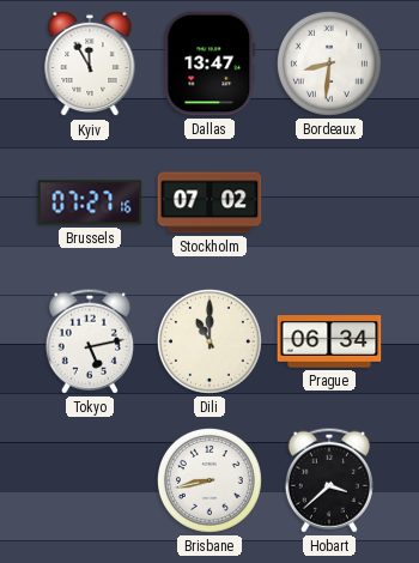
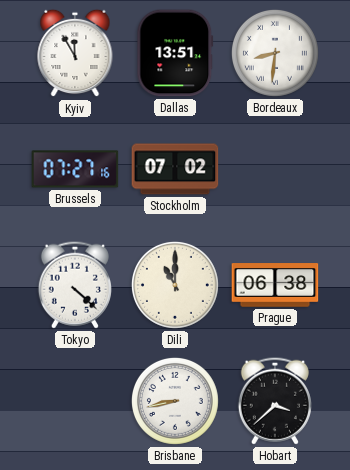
Dallas: 13:47 -> 13:51 (175, 53)
Tokyo: 5:13 -> 4:22 (75, 285)
Prague: 06:34 -> 06:38 (275, 285)
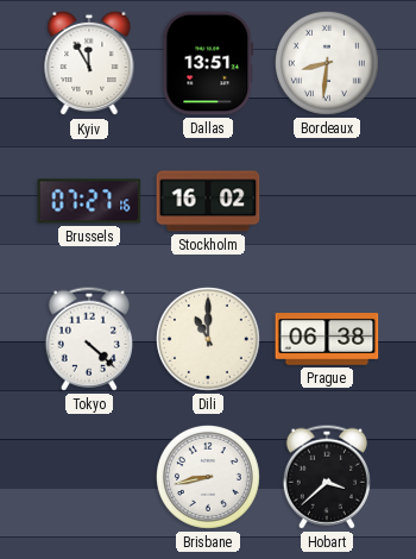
Stockholm: 07:02 -> 16:02 (208, 201)
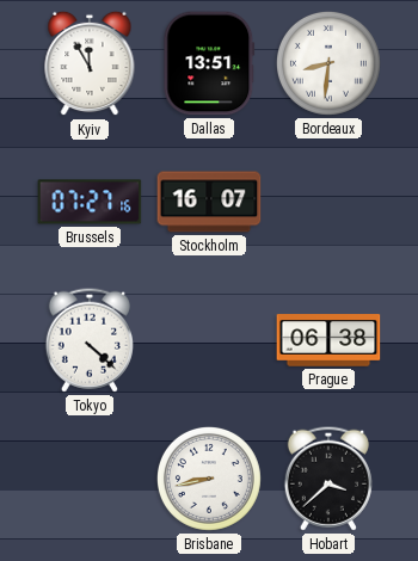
Stockholm: 16:02 -> 16:07 (209, 202)
Dili: 11:00 -> none (208, 339)
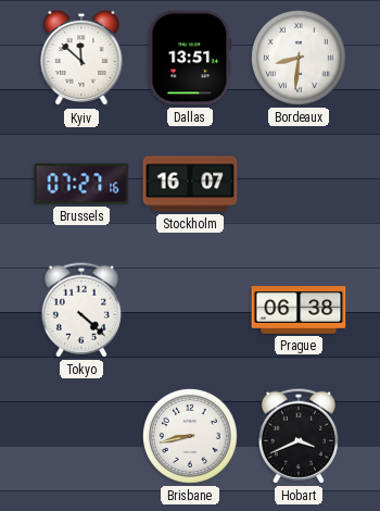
Kyiv: 11:55 -> 11:52 (81, 58)
Hobart: 3:38 -> 3:41 (299, 436)
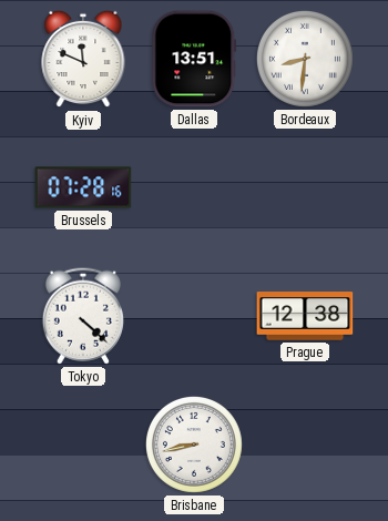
Kyiv: 11:52 -> 11:49 (83, 59)
Brussels: 07:27 -> 07:28 (83, 187)
Stockholm: 16:07 -> none (190, 184)
Prague: 06:38 -> 12:38 (305, 316)
Hobart: 3:41 -> none (299, 436)
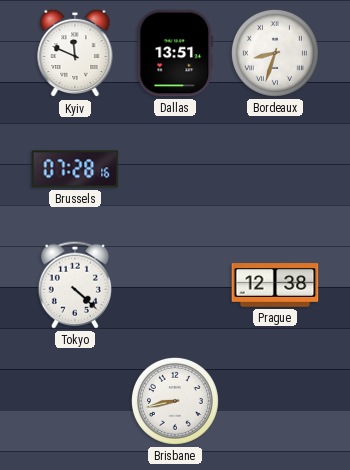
Bordeaux: 8:31 -> 8:33 (275, 53)
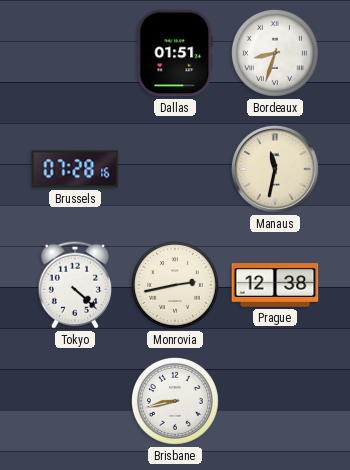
Kyiv: 11:49 -> none (75, 53)
Dallas: 13:51 -> 01:51 (175, 53)
Manaus: none -> 11:32 (275, 169)
Monrovia: none -> 2:43 (175, 285)
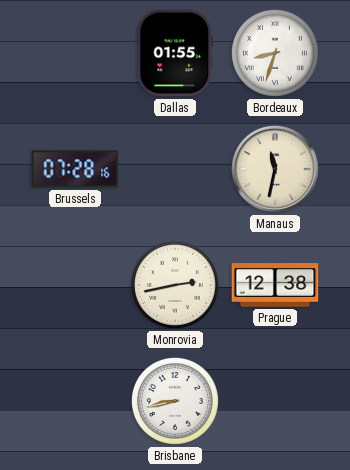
Dallas: 01:51 -> 01:55 (175, 53)
Tokyo: 4:22 -> none (75, 285)
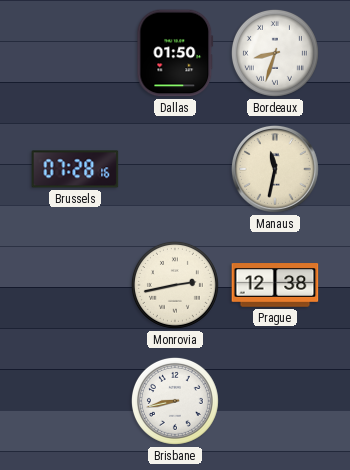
Dallas: 01:55 -> 01:50 (175, 53)
